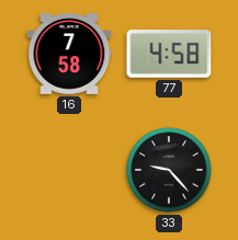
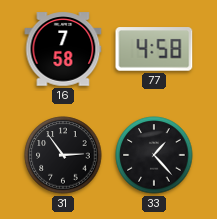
31: none -> 2:54 (63, 155)
33: 9:23 -> 1:23 (154, 155)
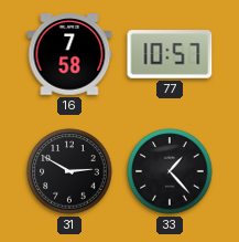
77: 4:58 -> 10:57 (170, 54)
31: 2:54 -> 2:50 (69, 171)
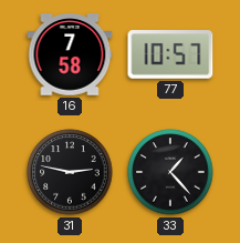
31: 2:50 -> 2:47 (70, 172)
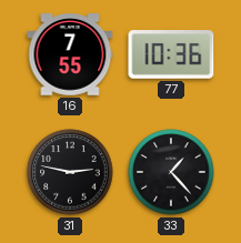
16: 7:58 -> 7:55 (70, 54)
77: 10:57 -> 10:36 (171, 54)
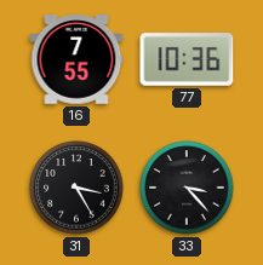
31: 2:47 -> 3:25 (76, 188)
33: 1:23 -> 3:23 (187, 188)
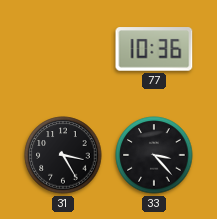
16: 7:55 -> none (76, 59)
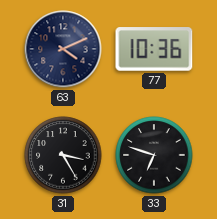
63: none -> 4:11 (63, 49)
33: 3:23 -> 6:48 (154, 155)
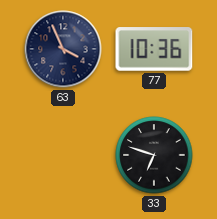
63: 4:11 -> 3:56 (63, 49)
31: 3:25 -> none (63, 155)
